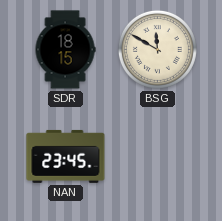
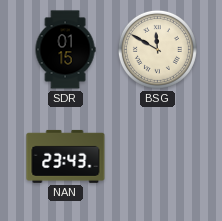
SDR: 18:15 -> 01:15 (65, 50)
NAN: 23:45 -> 23:43 (66, 156)
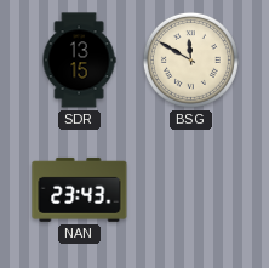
SDR: 01:15 -> 13:15 (79, 61)
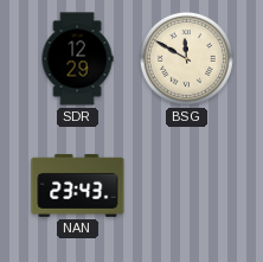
SDR: 13:15 -> 12:29 (77, 59)
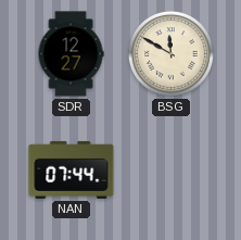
SDR: 12:29 -> 12:27 (71, 54)
NAN: 23:43 -> 07:44 (72, 169)
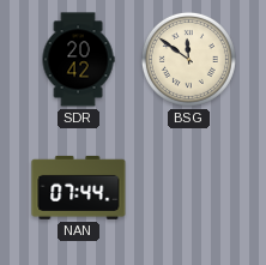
SDR: 12:27 -> 20:42 (78, 60)
BSG: 11:50 -> 11:51 (188, 59)
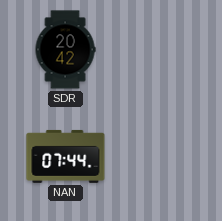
BSG: 11:51 -> none (188, 59)
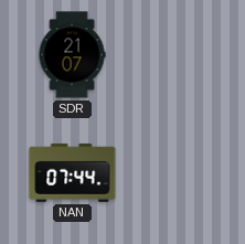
SDR: 20:42 -> 21:07 (72, 55)
